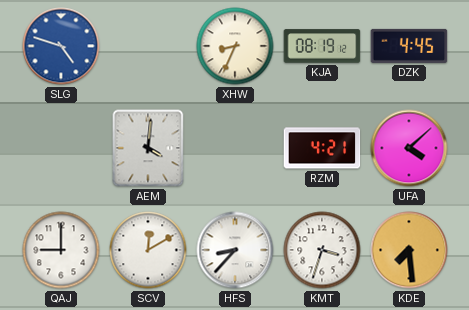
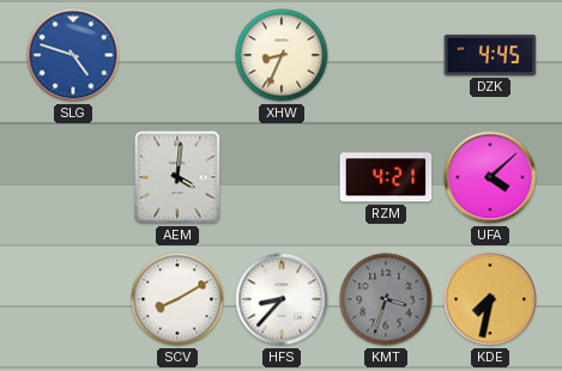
KJA: 08:19 -> none (322, 46)
QAJ: 9:00 -> none (61, 250)
SCV: 12:10 -> 8:10 (177, 299)
KMT dial: white -> grey (386, 299)
KDE: 7:29 -> 7:32 (490, 299)
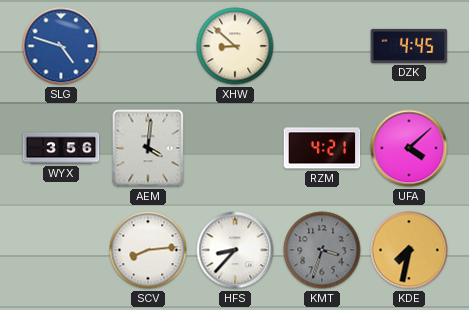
XHW: 8:34 -> 8:52 (235, 46)
WYX: none -> 3:56 (61, 148)
SCV: 8:10 -> 8:14 (148, 250)
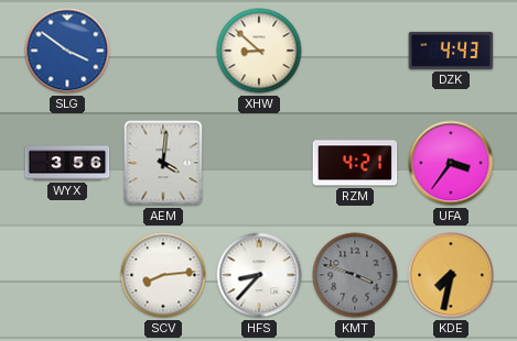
SLG: 4:48 -> 3:51 (67, 51)
DZK: 4:45 -> 4:43 (451, 51)
UFA: 4:08 -> 3:36 (451, 163)
KMT: 3:33 -> 3:48 (355, 275)
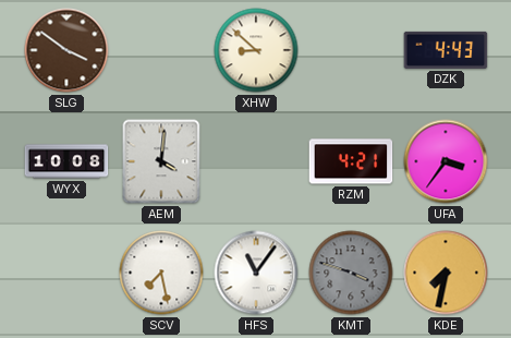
SLG dial: blue -> brown (66, 50)
WYX: 3:56 -> 10:08 (66, 161)
SCV: 8:14 -> 7:28 (161, 273)
HFS: 8:37 -> 11:06 (256, 273)
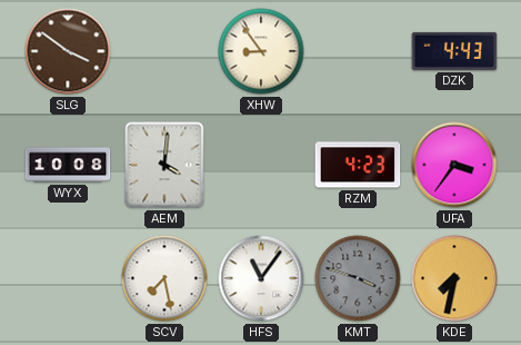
XHW: 8:52 -> 8:54 (261, 51)
RZM: 4:21 -> 4:23 (358, 165)
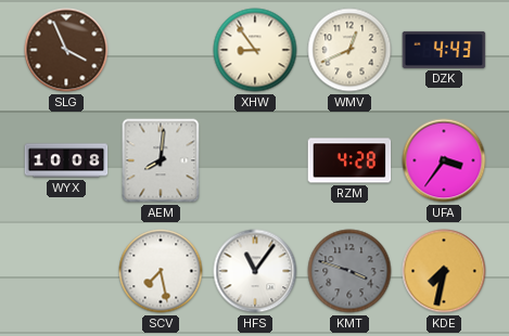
SLG: 3:51 -> 3:56 (66, 50)
WMV: none -> 12:41 (349, 50)
AEM: 4:01 -> 8:01 (161, 160)
RZM: 4:23 -> 4:28 (349, 160)
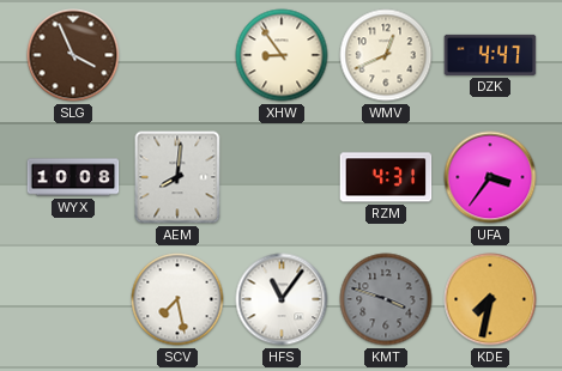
DZK: 4:43 -> 4:47 (490, 55)
RZM: 4:28 -> 4:31 (386, 177)
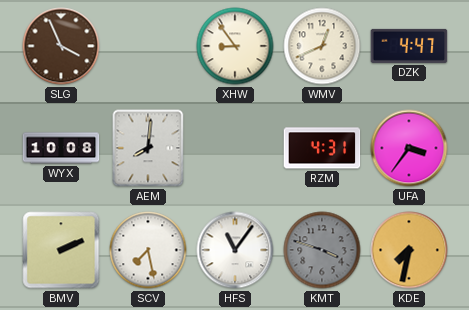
BMV: none -> 2:11 (61, 250)
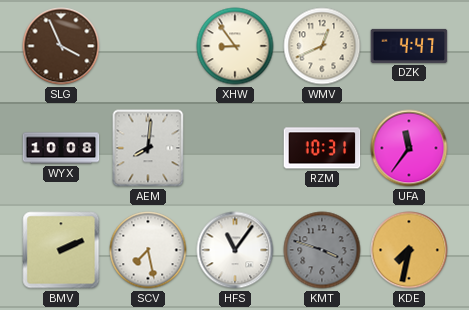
RZM: 4:31 -> 10:31 (322, 148)
UFA: 3:36 -> 11:36 (409, 148)
